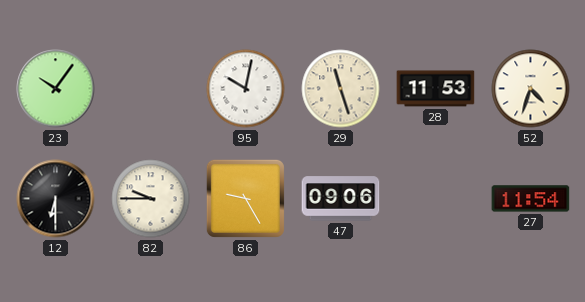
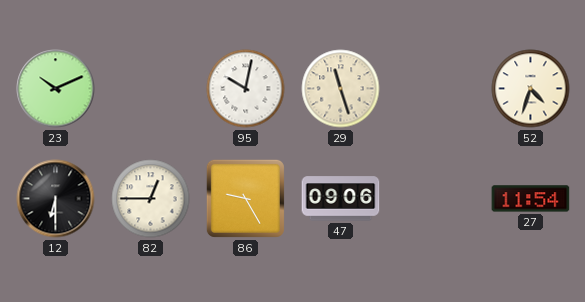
23: 10:06 -> 10:11 (56, 89)
28: 11:53 -> none (436, 89)
82: 9:45 -> 12:45 (151, 199)
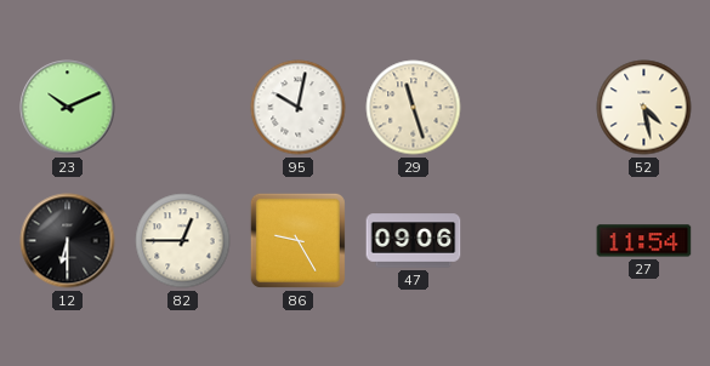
52: 4:33 -> 4:28 (644, 108)
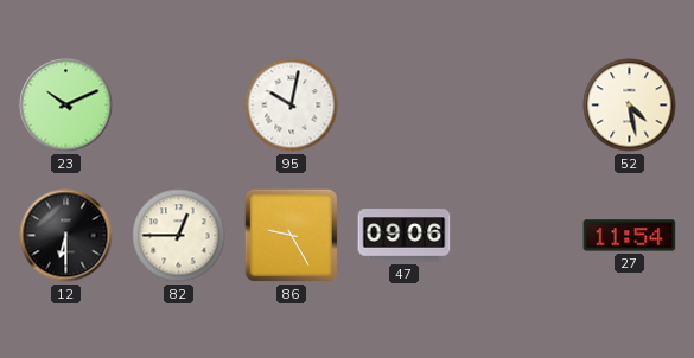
29: 11:27 -> none (414, 108)
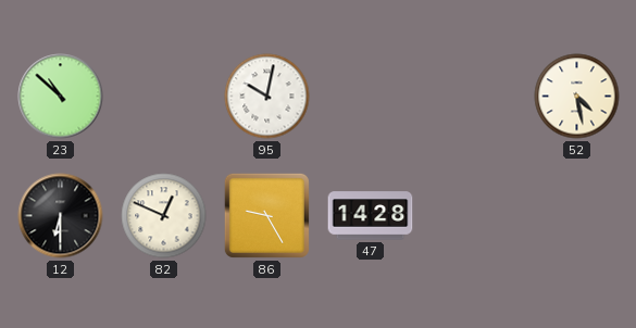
23: 10:11 -> 10:52 (61, 97)
82: 12:45 -> 12:49 (164, 216)
47: 09:06 -> 14:28 (371, 216)
27: 11:54 -> none (630, 236)
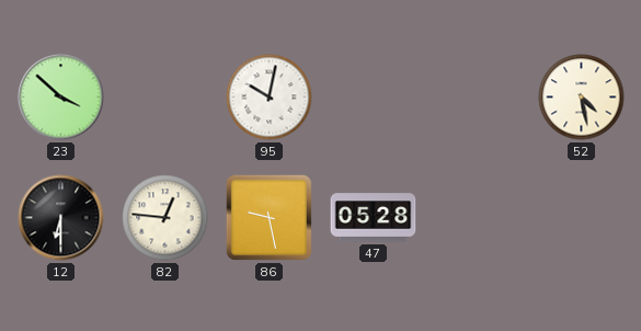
23: 10:52 -> 3:52 (61, 98)
82: 12:49 -> 12:46 (165, 218)
86: 9:25 -> 9:28 (268, 217)
47: 14:28 -> 05:28 (374, 218)
